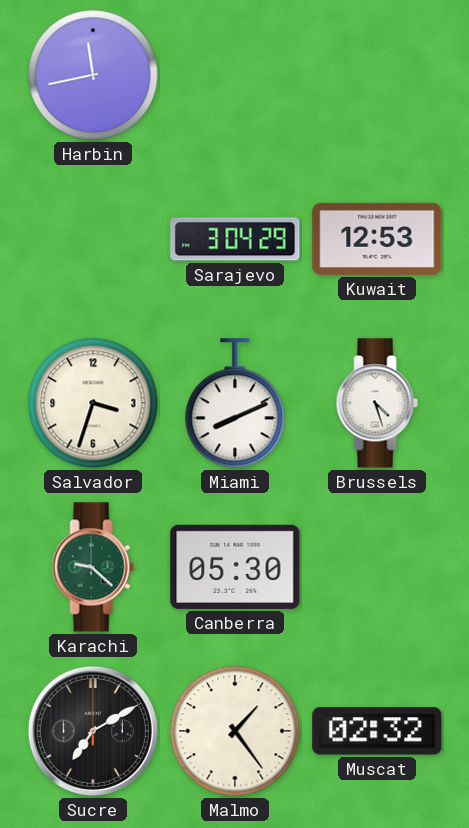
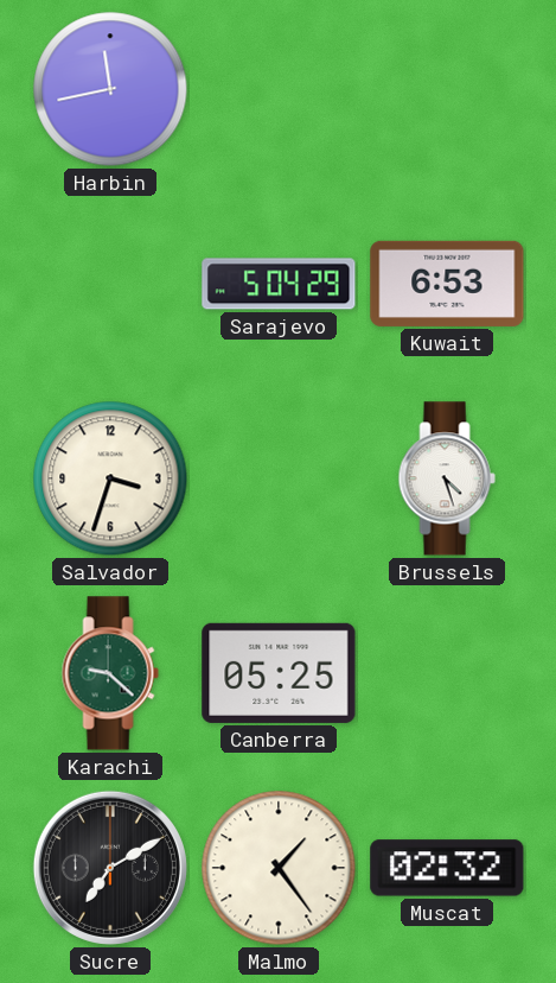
Sarajevo: 3:04 -> 5:04 (279, 284)
Kuwait: 12:53 -> 6:53 (447, 284)
Miami: 8:11 -> none (235, 403)
Canberra: 05:30 -> 05:25 (279, 673)
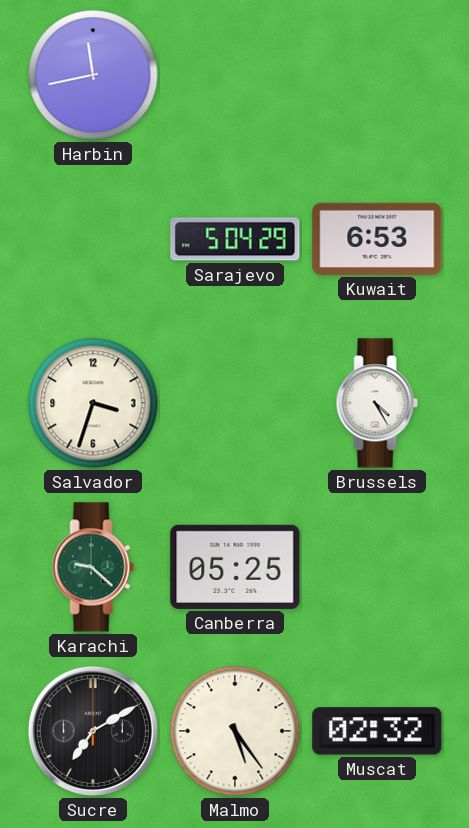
Brussels: 4:27 -> 4:25 (377, 403)
Malmo: 1:24 -> 5:24 (235, 731)
